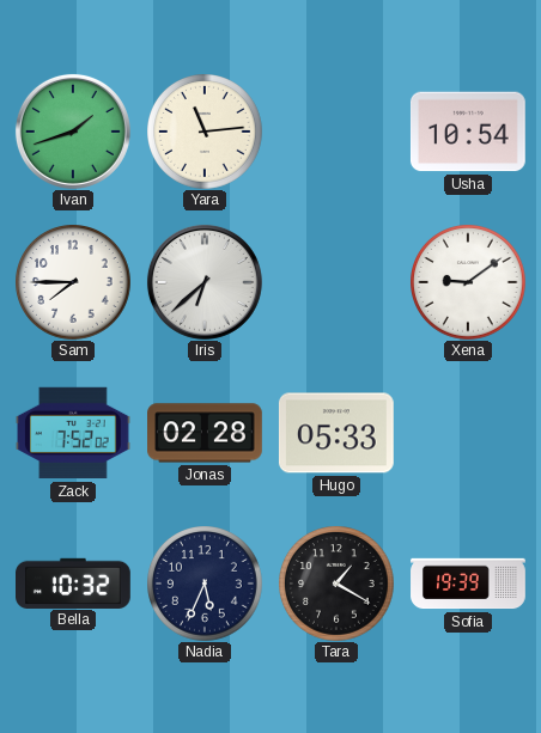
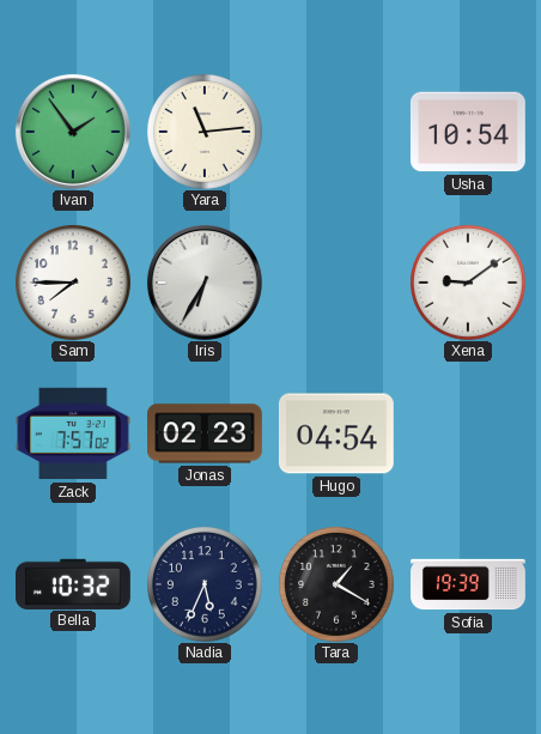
Ivan: 1:42 -> 1:54 (73, 132)
Iris: 6:38 -> 6:35 (205, 283)
Zack: 7:52 -> 7:57 (74, 433)
Jonas: 02:28 -> 02:23 (206, 433)
Hugo: 05:33 -> 04:54 (336, 433)
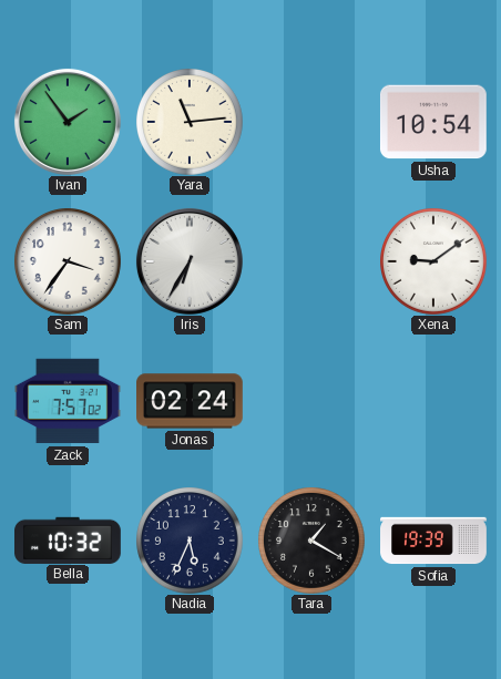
Sam: 7:45 -> 3:36 (68, 261)
Jonas: 02:23 -> 02:24 (191, 401)
Hugo: 04:54 -> none (336, 433)
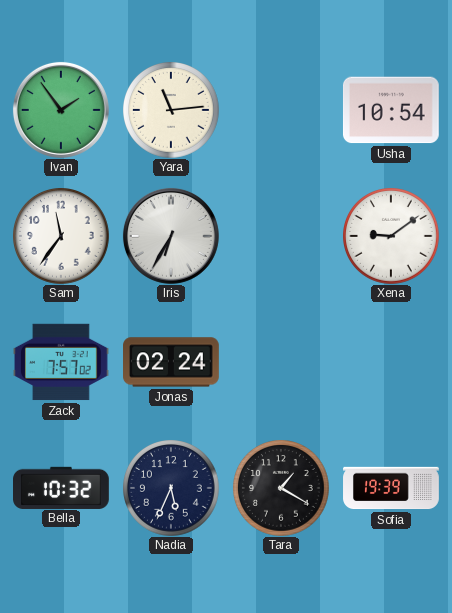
Sam: 3:36 -> 11:36 (61, 236)
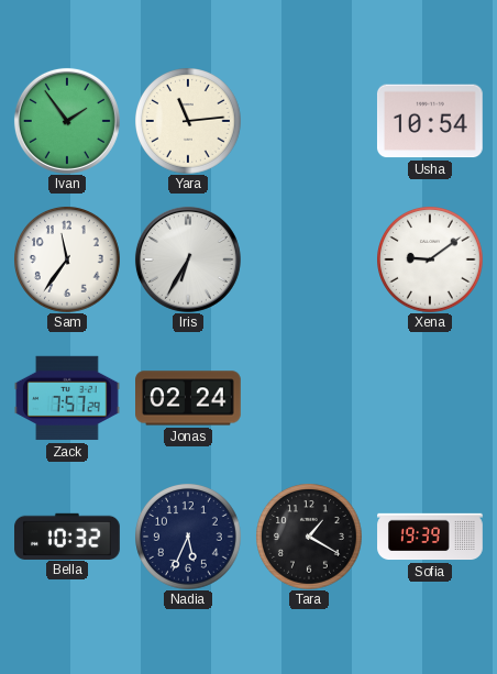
Zack: 7:57:02 -> 7:57:29 (68, 398)
